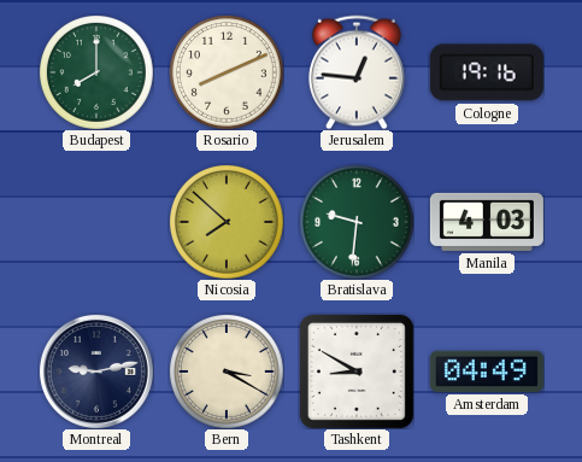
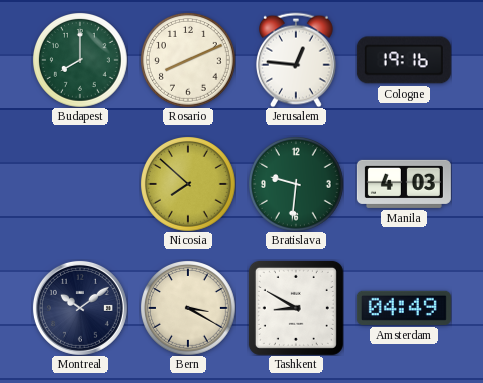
Montreal: 9:13 -> 10:09 (80, 308)
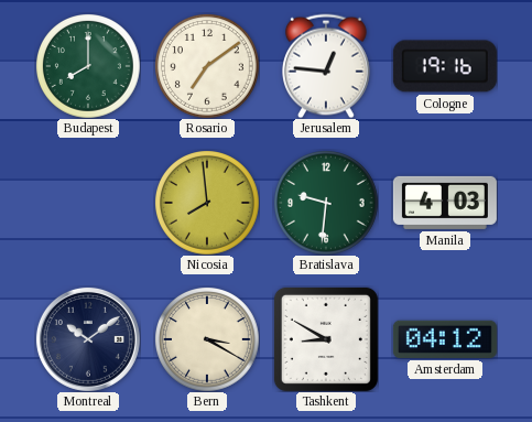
Rosario: 8:11 -> 7:09 (207, 66)
Nicosia: 7:52 -> 7:59 (207, 203)
Amsterdam: 04:49 -> 04:12 (445, 339)
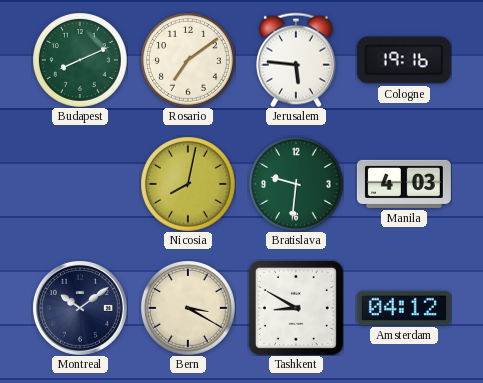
Budapest: 8:00 -> 8:11 (80, 60)
Jerusalem: 12:46 -> 5:46 (297, 60)
Nicosia: 7:59 -> 8:02 (188, 184)
